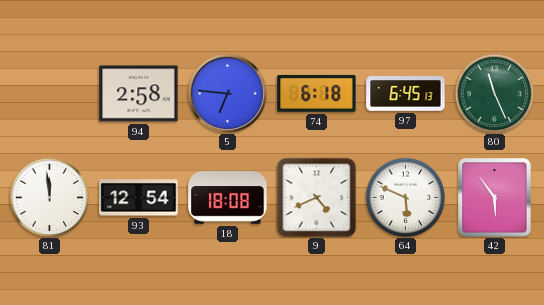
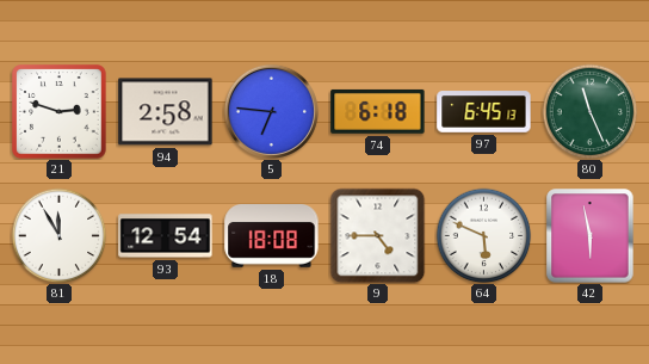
21: none -> 2:48 (60, 112)
81: 11:59 -> 11:55 (58, 235)
9: 4:41 -> 4:45 (377, 235)
42: 5:54 -> 5:58 (591, 236)
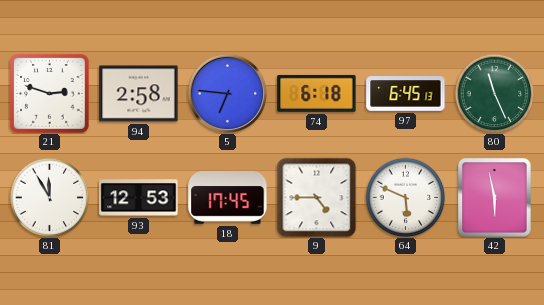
93: 12:54 -> 12:53 (139, 198)
18: 18:08 -> 17:45 (228, 198)
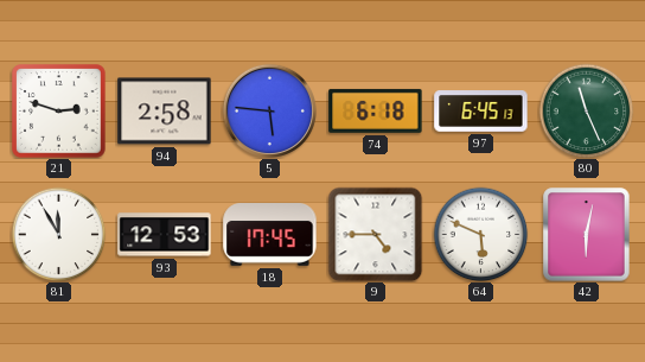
5: 6:46 -> 5:46 (269, 110)
42: 5:58 -> 6:02 (587, 235)
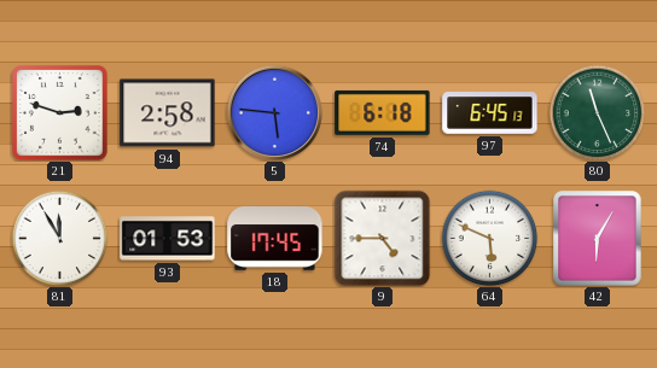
93: 12:53 -> 01:53 (168, 239)
42: 6:02 -> 6:05 (598, 239)
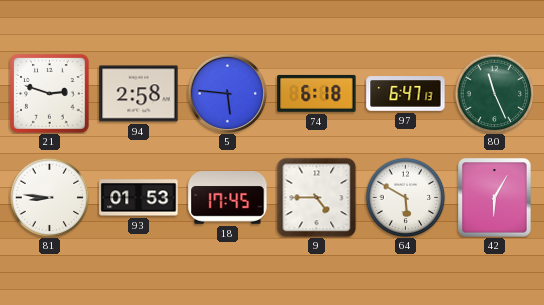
97: 6:45 -> 6:47 (406, 94)
81: 11:55 -> 8:46 (49, 197)
64: 5:49 -> 5:50 (405, 197)
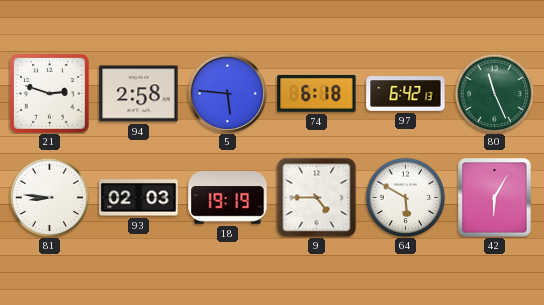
97: 6:47 -> 6:42 (406, 94)
93: 01:53 -> 02:03 (139, 198)
18: 17:45 -> 19:19 (228, 198)
